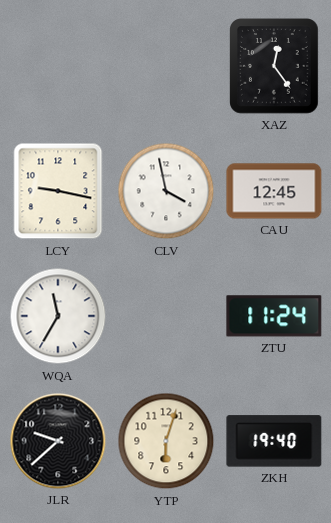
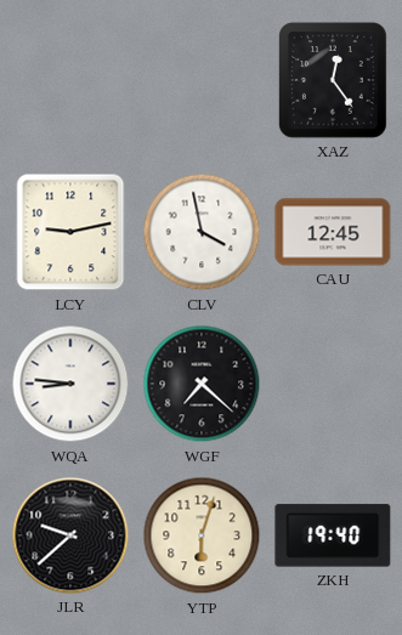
LCY: 9:17 -> 9:13 (70, 232)
WQA: 11:35 -> 8:46 (70, 384)
WGF: none -> 7:22 (202, 384)
ZTU: 11:24 -> none (274, 316)
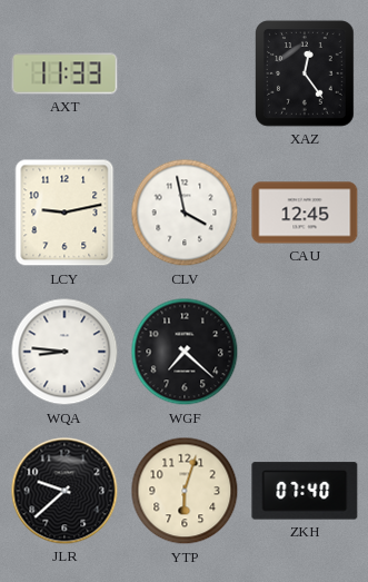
AXT: none -> 11:33 (64, 73)
ZKH: 19:40 -> 07:40 (305, 491)
